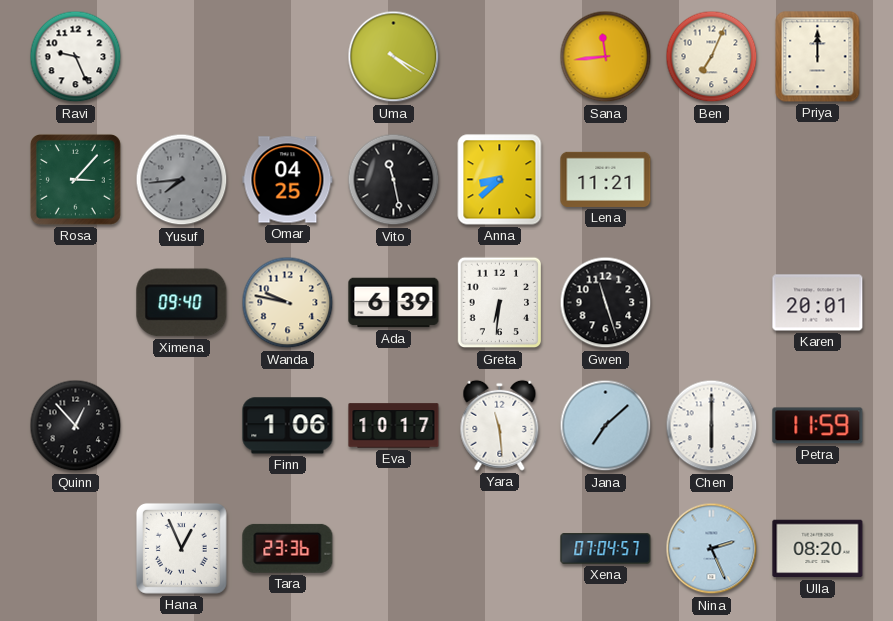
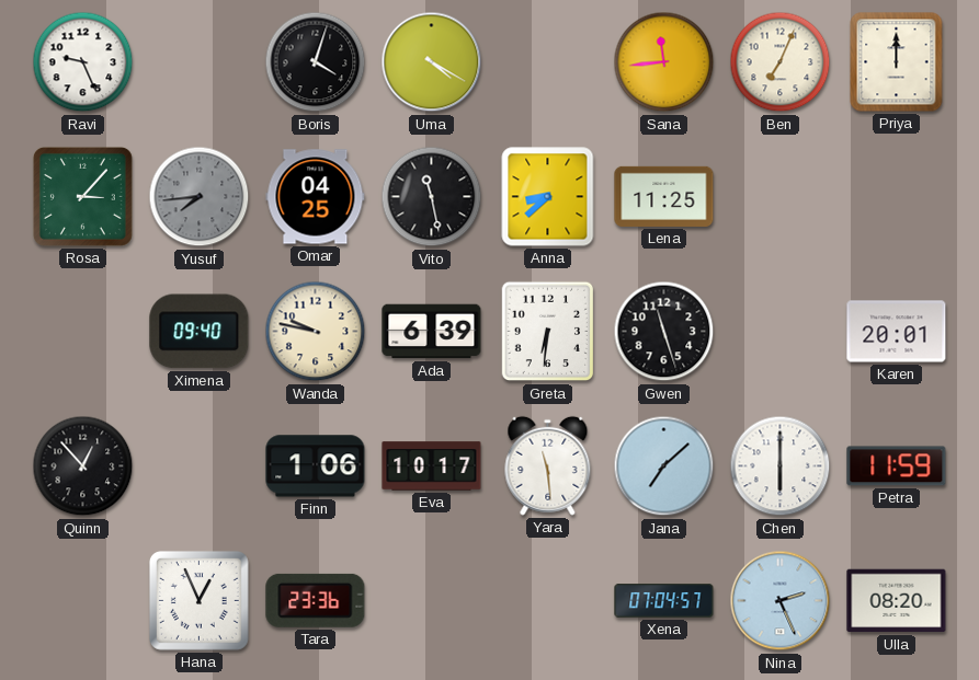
Boris: none -> 4:03 (316, 62)
Lena: 11:21 -> 11:25 (664, 196)
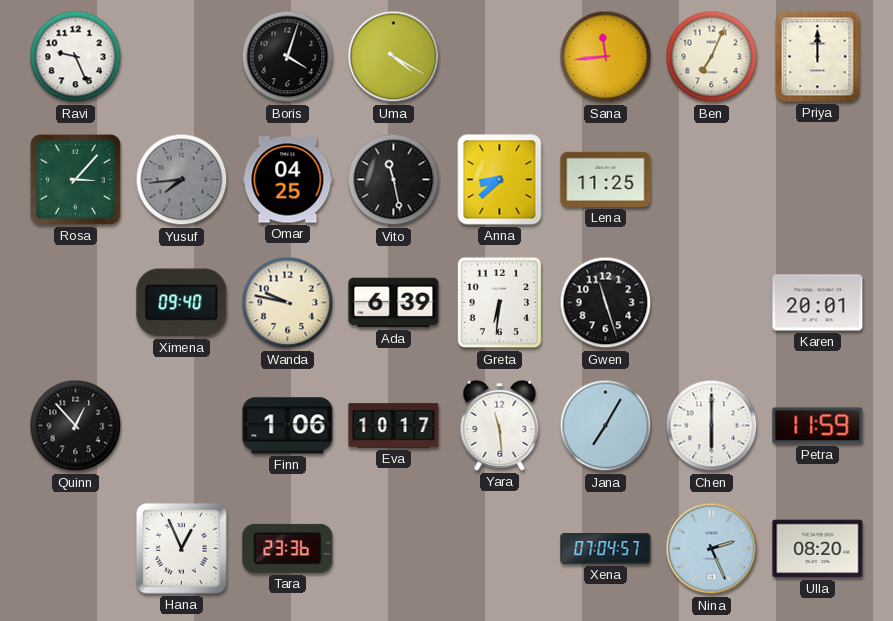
Jana: 7:08 -> 7:05 (606, 426)
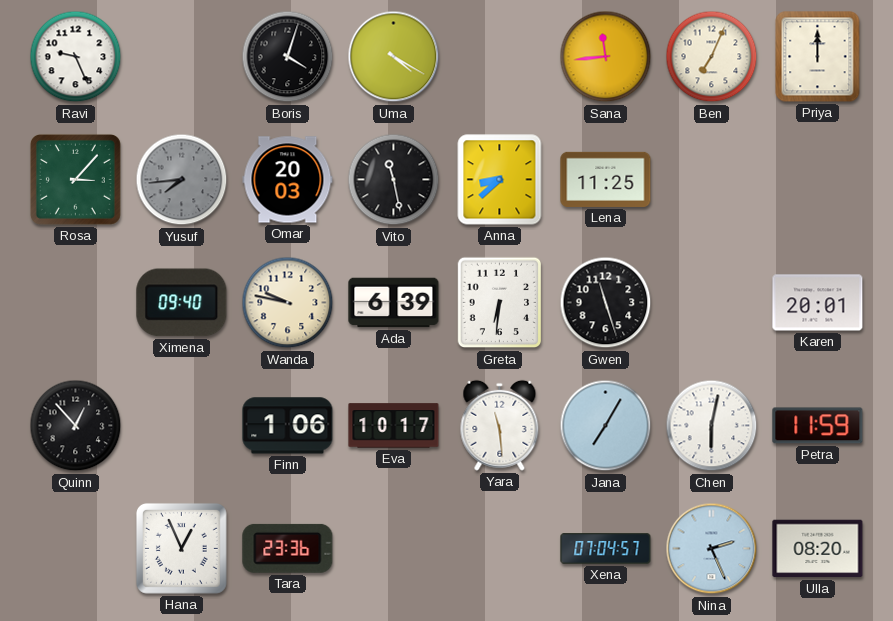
Omar: 04:25 -> 20:03 (288, 180)
Chen: 6:00 -> 6:02 (712, 426)
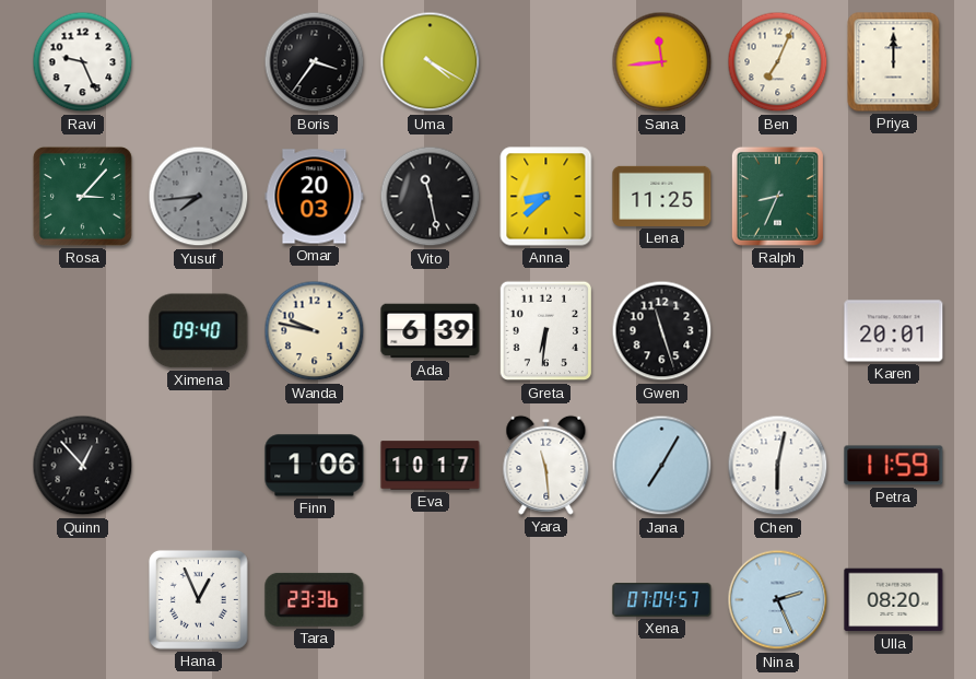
Boris: 4:03 -> 3:36 (315, 62)
Ralph: none -> 8:34 (777, 196)
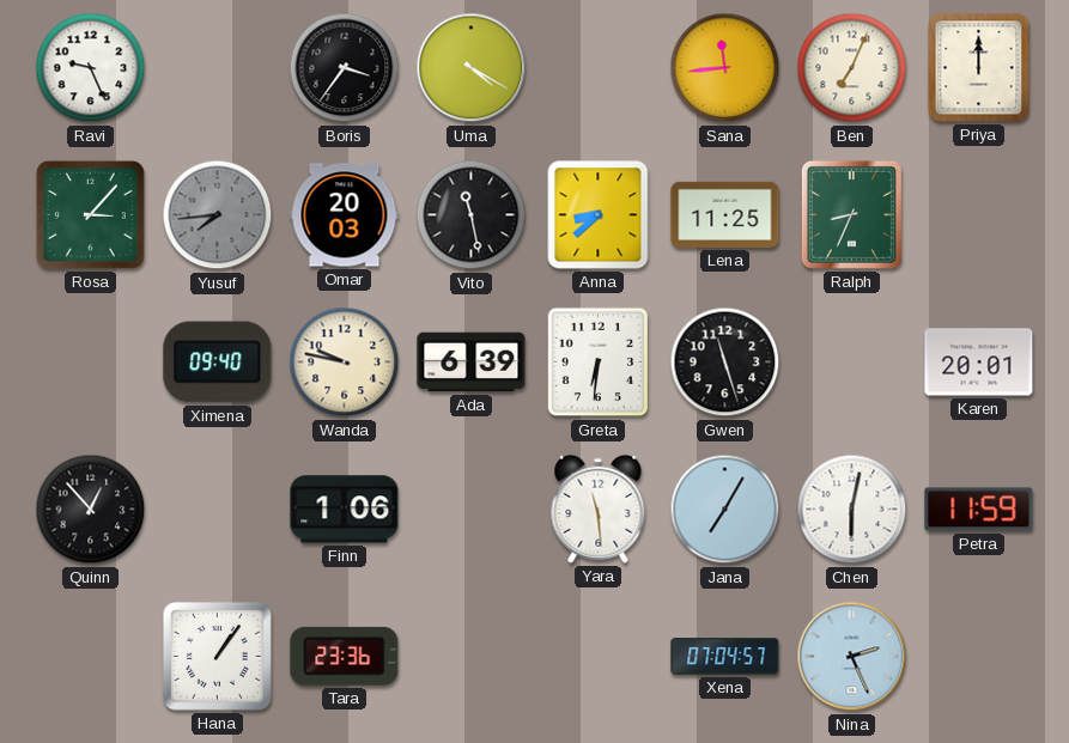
Eva: 10:17 -> none (431, 466)
Hana: 12:56 -> 1:06 (217, 656)
Ulla: 08:20 -> none (894, 600)
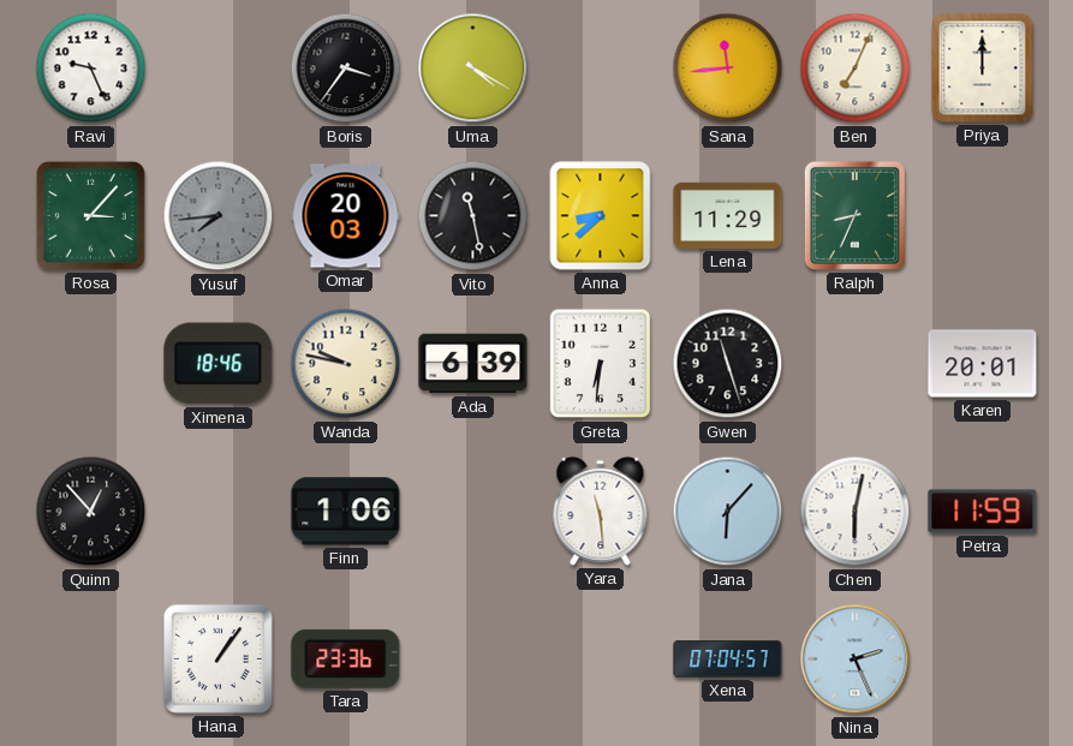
Lena: 11:25 -> 11:29 (728, 215)
Ximena: 09:40 -> 18:46 (219, 364)
Jana: 7:05 -> 6:07 (728, 512)
